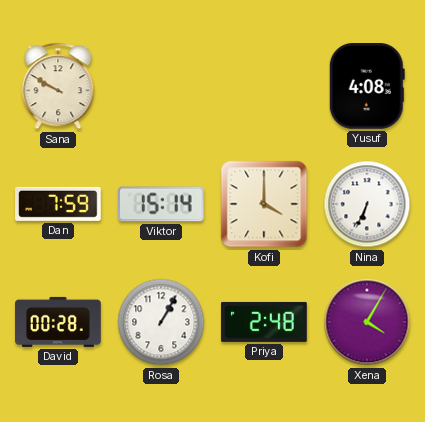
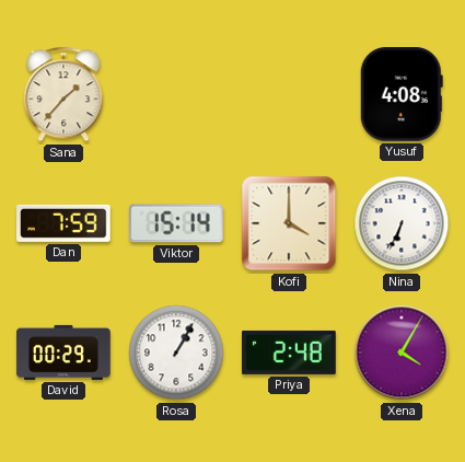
Sana: 9:50 -> 1:37 (63, 94)
David: 00:28 -> 00:29 (63, 353)
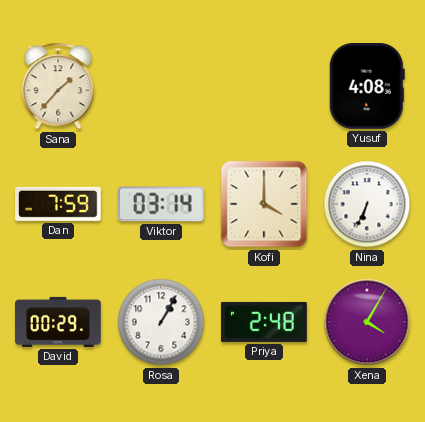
Viktor: 15:14 -> 03:14 (161, 204)
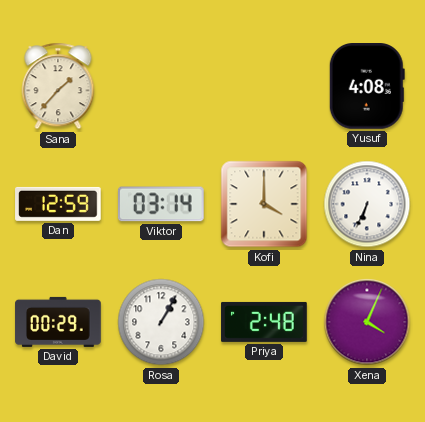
Dan: 7:59 -> 12:59 (58, 204)
Xena: 4:05 -> 4:04 (367, 322)
